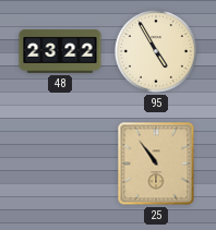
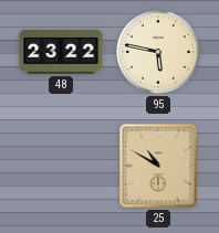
95: 4:55 -> 5:47 (159, 53)
25: 10:54 -> 10:50 (158, 166)
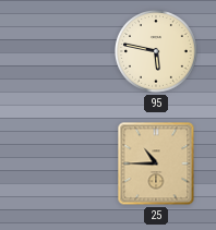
48: 23:22 -> none (61, 53)
25: 10:50 -> 10:45 (156, 164)
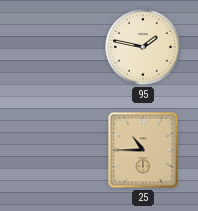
95: 5:47 -> 1:47 (144, 48)
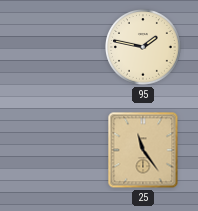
25: 10:45 -> 11:24 (143, 150)
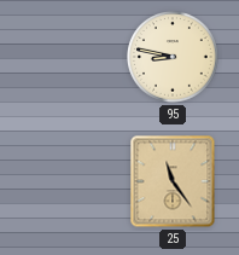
95: 1:47 -> 8:47 (174, 58)
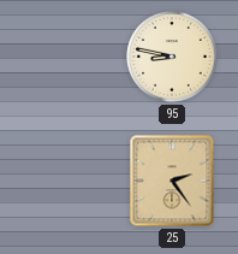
25: 11:24 -> 2:24 (172, 181)
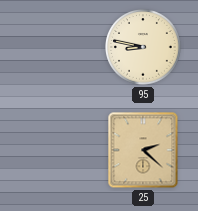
25: 2:24 -> 2:22 (143, 150)
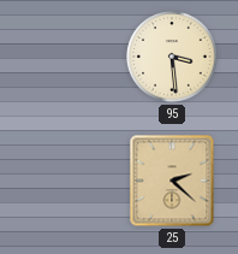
95: 8:47 -> 3:29 (173, 58)
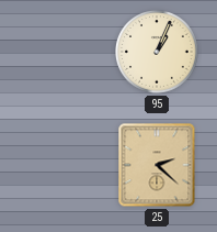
95: 3:29 -> 1:04 (158, 53)
